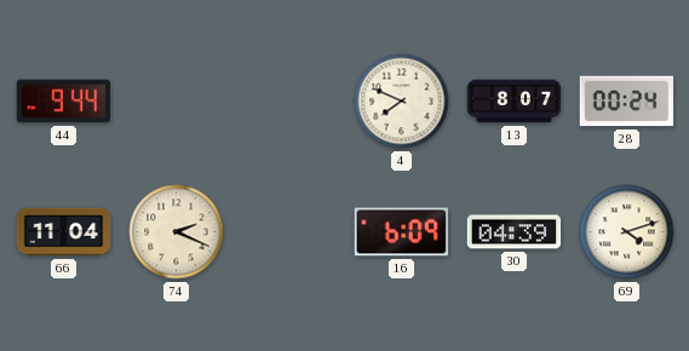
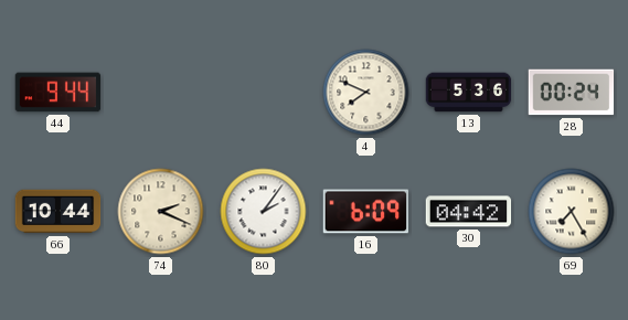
13: 8:07 -> 5:36 (469, 93)
66: 11:04 -> 10:44 (58, 212)
80: none -> 2:06 (264, 212)
30: 04:39 -> 04:42 (469, 212)
69: 4:12 -> 7:25 (572, 212)
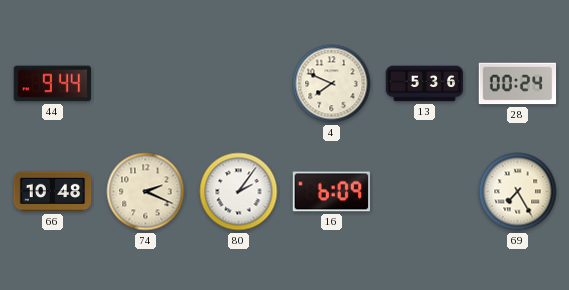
66: 10:44 -> 10:48 (53, 192)
30: 04:42 -> none (469, 212)
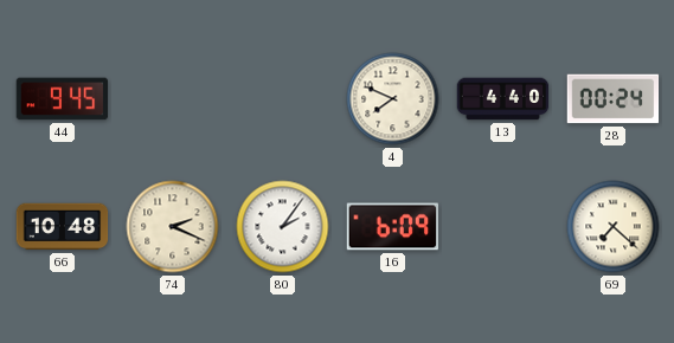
44: 9:44 -> 9:45 (63, 99)
13: 5:36 -> 4:40 (503, 99)
69: 7:25 -> 7:22 (614, 227)
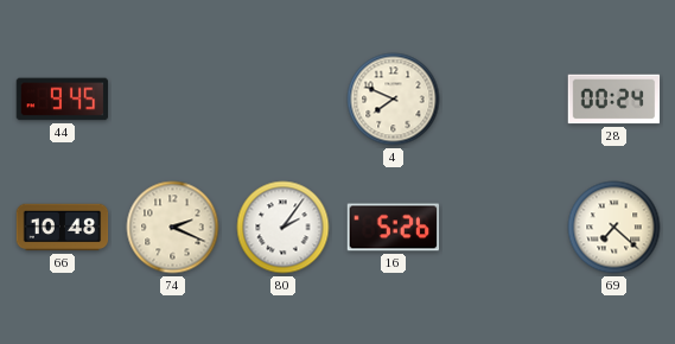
13: 4:40 -> none (503, 99)
16: 6:09 -> 5:26 (394, 228)
